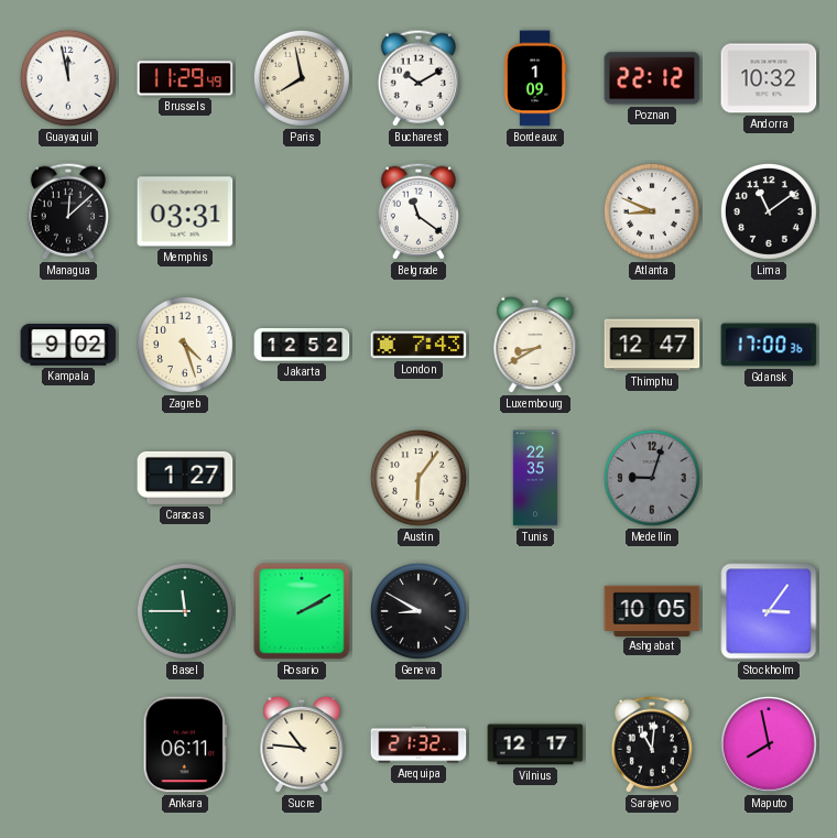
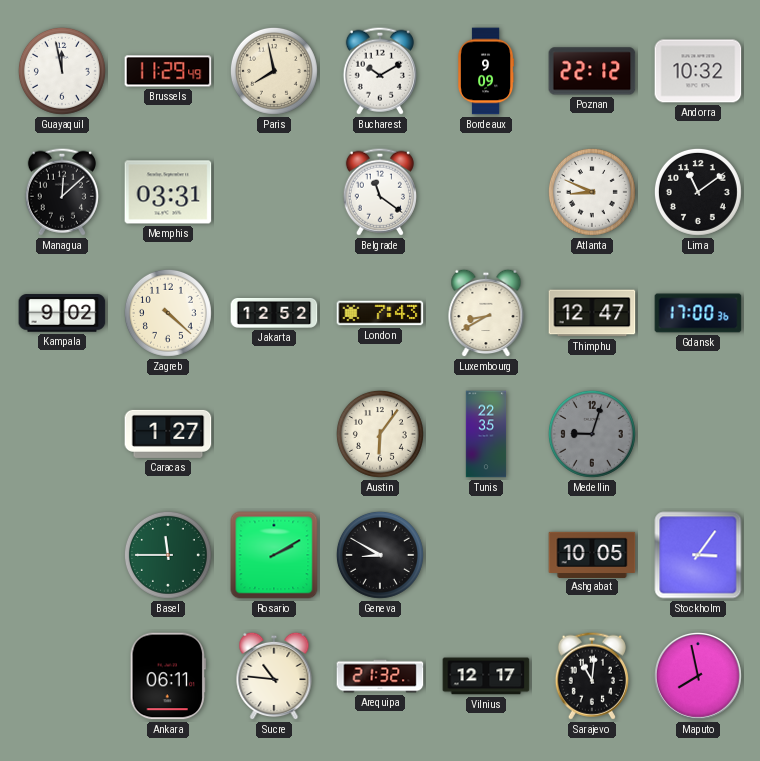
Bordeaux: 1:09 -> 9:09 (486, 71)
Zagreb: 4:27 -> 4:22 (168, 313)
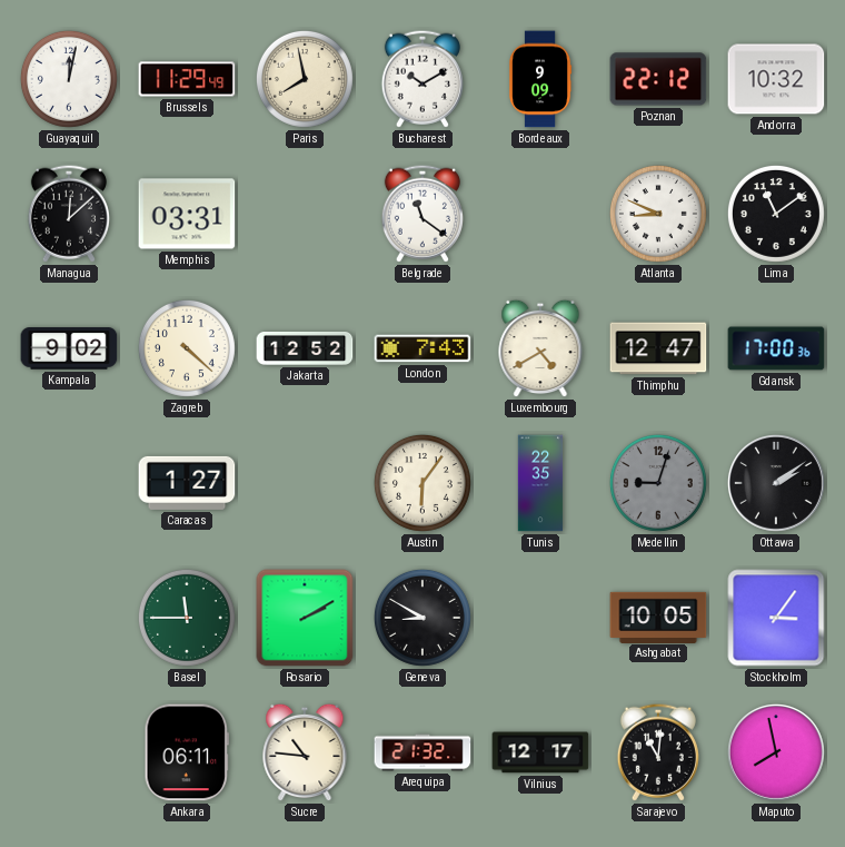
Guayaquil: 11:58 -> 12:02 (69, 79)
Luxembourg: 8:40 -> 4:40 (540, 348)
Ottawa: none -> 2:09 (776, 483)
